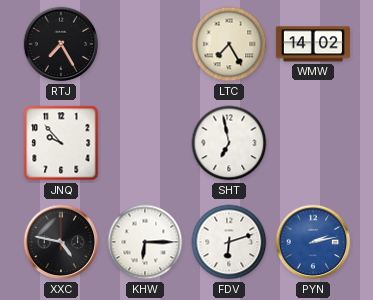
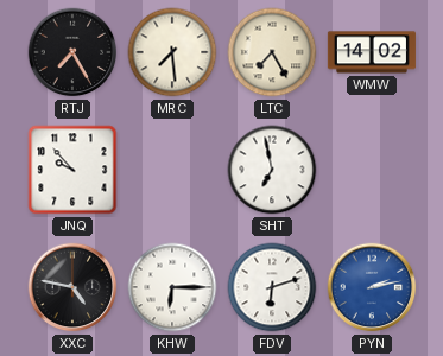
MRC: none -> 7:29 (172, 52)
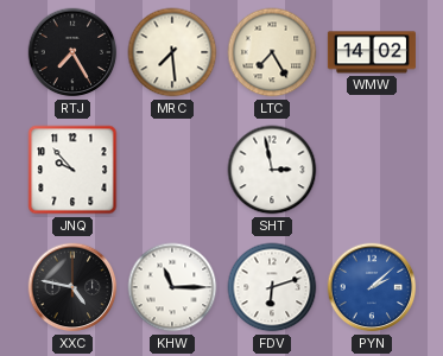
SHT: 6:58 -> 2:58 (272, 170)
KHW: 6:15 -> 11:15 (172, 287)
PYN: 2:13 -> 2:08 (372, 287)
